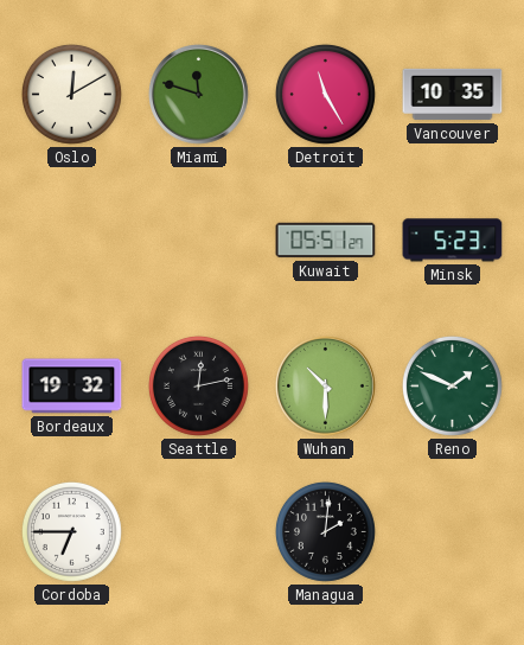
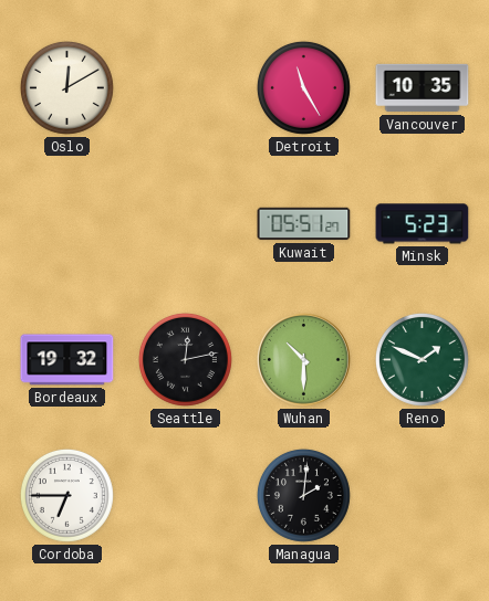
Miami: 11:48 -> none (199, 95)
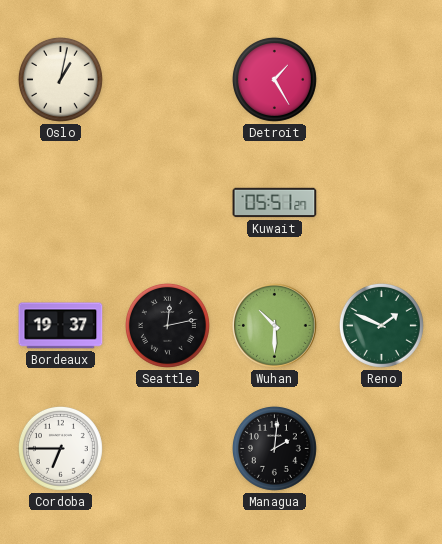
Oslo: 12:10 -> 1:02 (60, 79)
Detroit: 11:25 -> 1:25 (274, 79)
Vancouver: 10:35 -> none (423, 88)
Minsk: 5:23 -> none (423, 224)
Bordeaux: 19:32 -> 19:37 (61, 326)
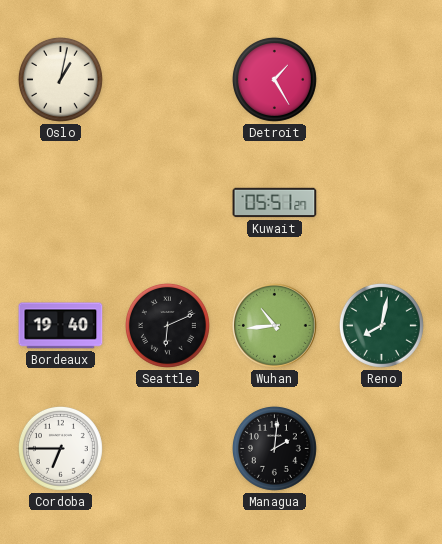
Bordeaux: 19:37 -> 19:40 (61, 326)
Seattle: 12:13 -> 6:11 (167, 325)
Wuhan: 10:30 -> 10:44 (275, 326)
Reno: 1:49 -> 8:02 (381, 325)
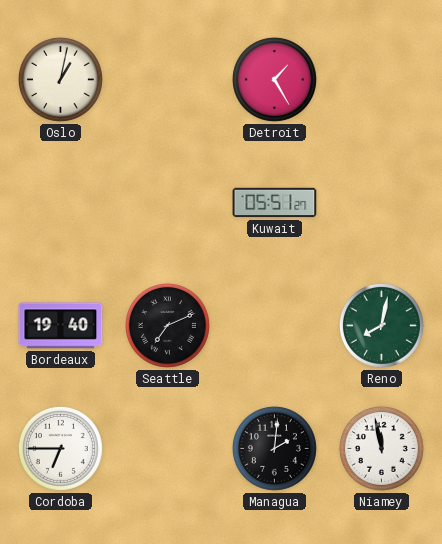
Seattle: 6:11 -> 7:11 (167, 325)
Wuhan: 10:44 -> none (275, 326)
Niamey: none -> 11:58 (381, 448)
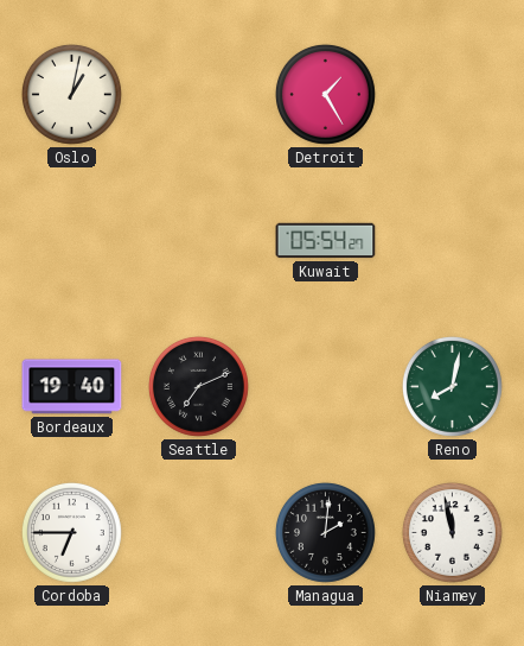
Kuwait: 05:51 -> 05:54 (326, 241)
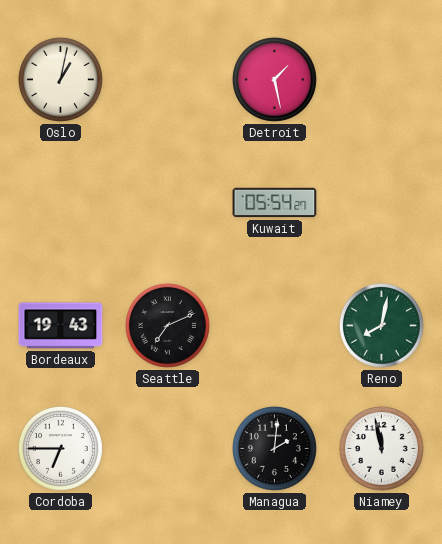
Detroit: 1:25 -> 1:28 (274, 79)
Bordeaux: 19:40 -> 19:43 (61, 326)
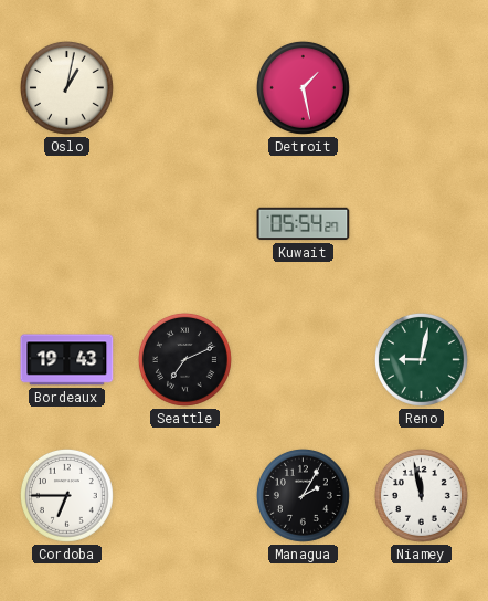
Reno: 8:02 -> 9:02 (421, 359)
Managua: 2:01 -> 2:05 (303, 495)
